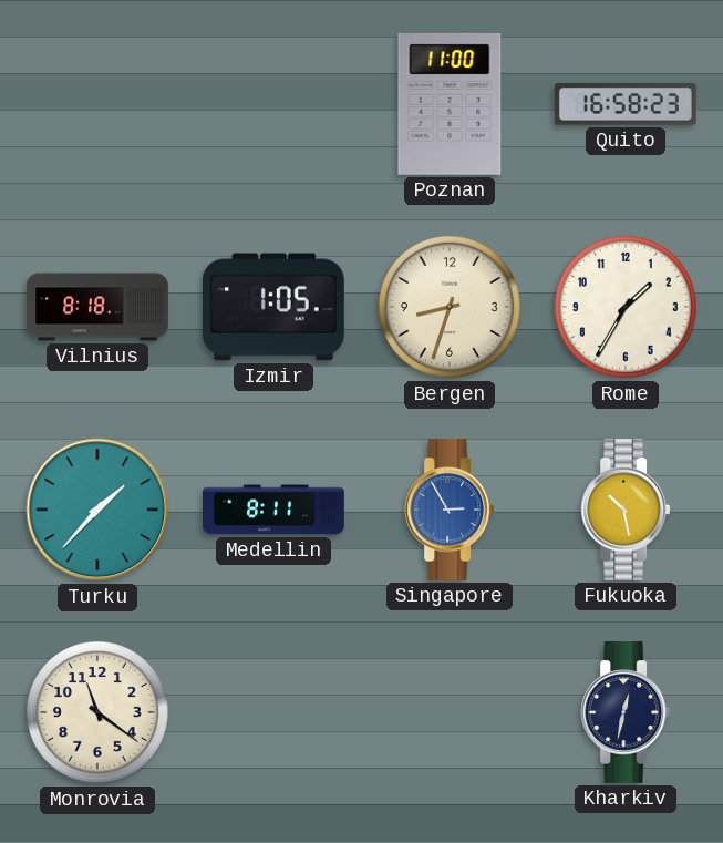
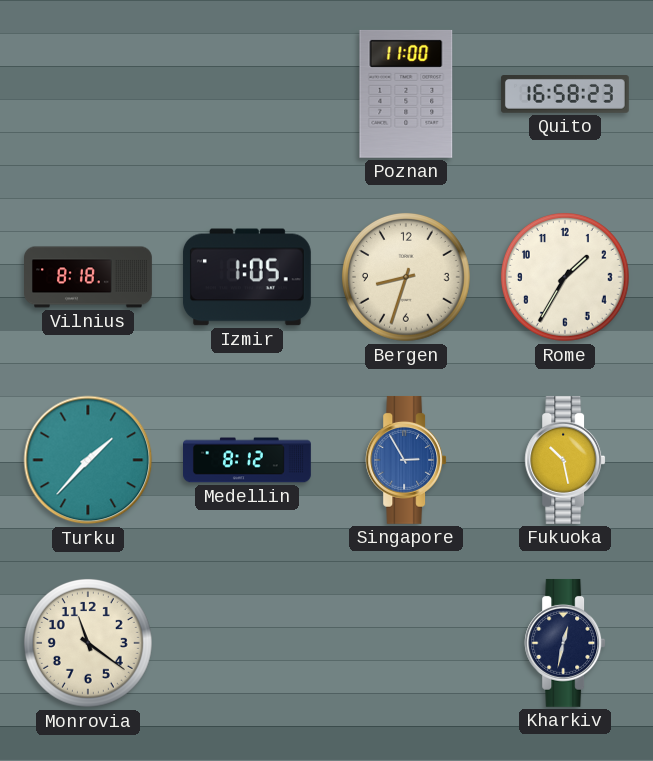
Medellin: 8:11 -> 8:12 (248, 460)
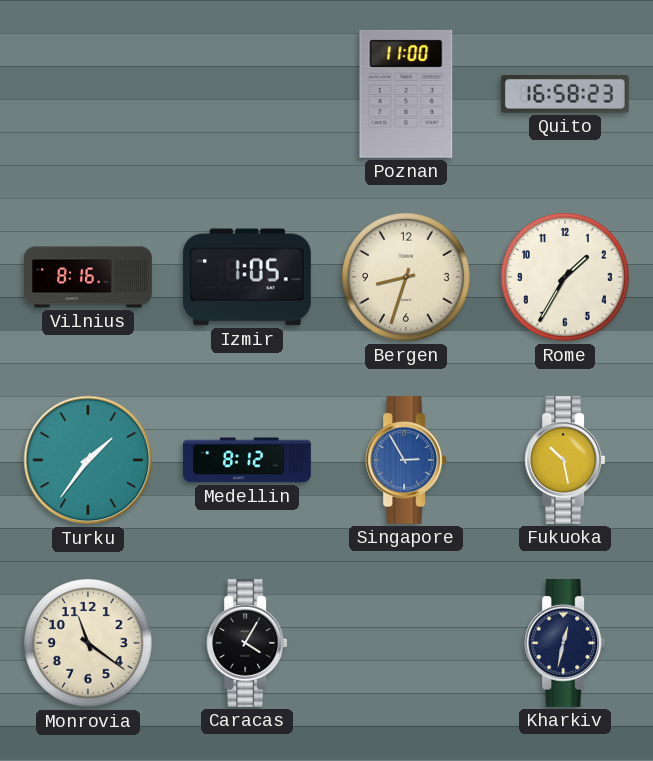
Vilnius: 8:18 -> 8:16 (88, 277)
Turku: 1:37 -> 1:36 (88, 460)
Caracas: none -> 4:05 (247, 643)
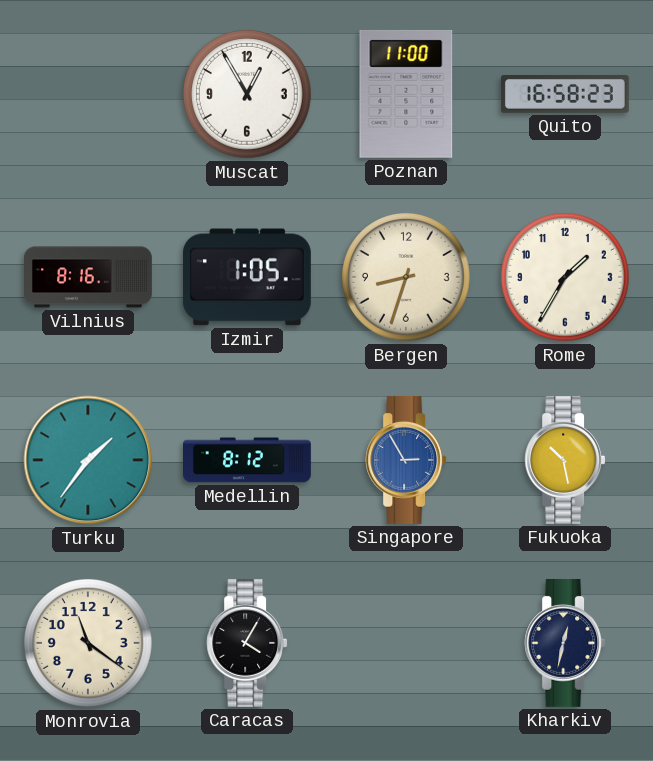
Muscat: none -> 12:55 (247, 94)
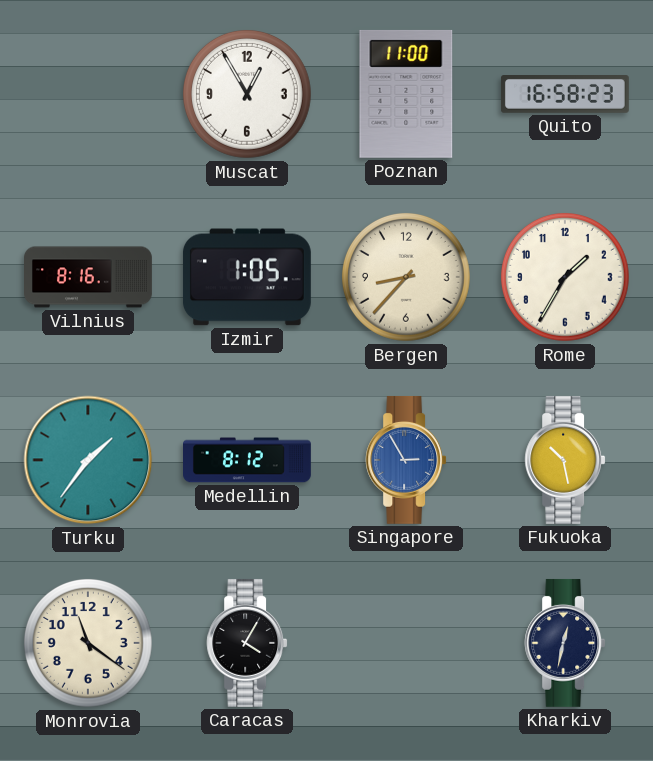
Bergen: 8:33 -> 8:37 (406, 277)
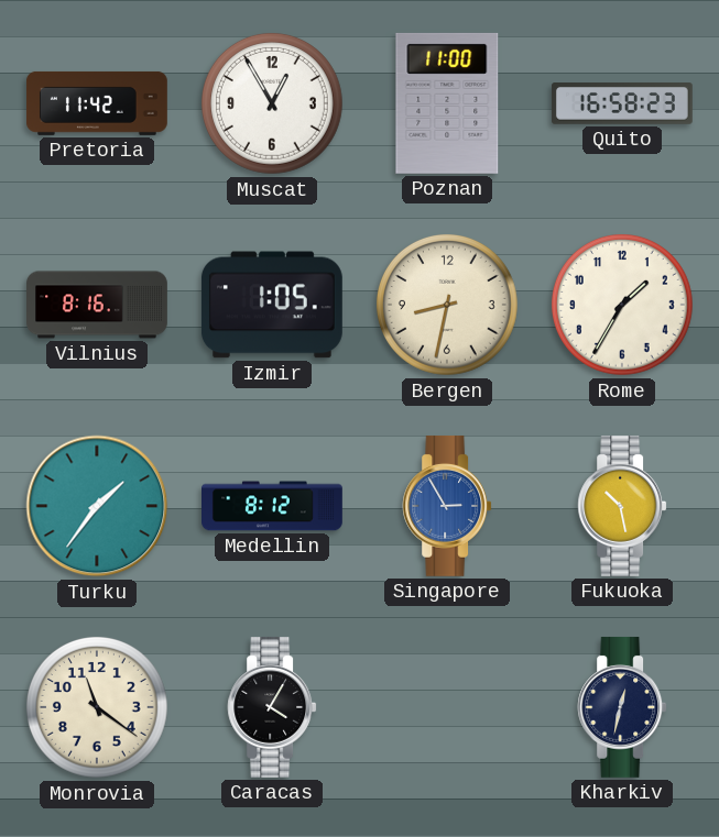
Pretoria: none -> 11:42 (98, 103)
Bergen: 8:37 -> 8:32 (447, 305)
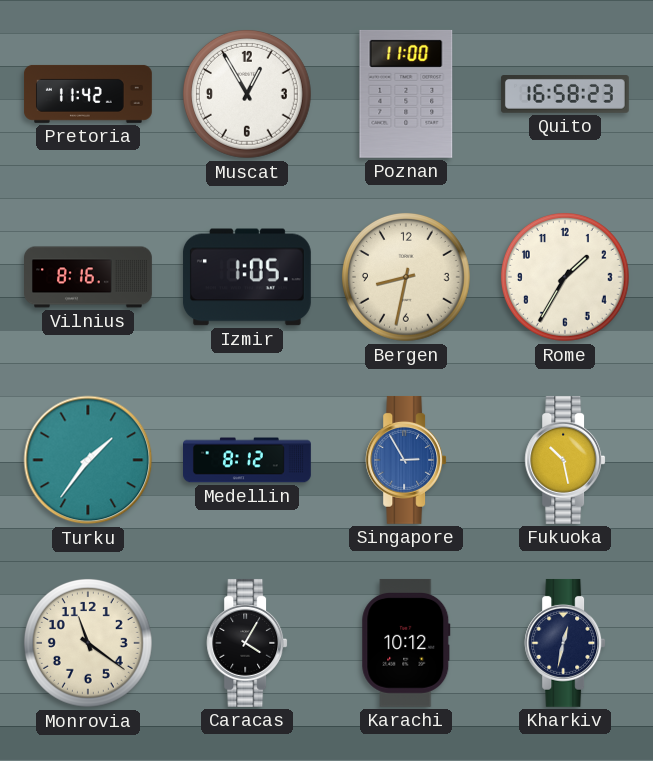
Karachi: none -> 10:12 (406, 643)
